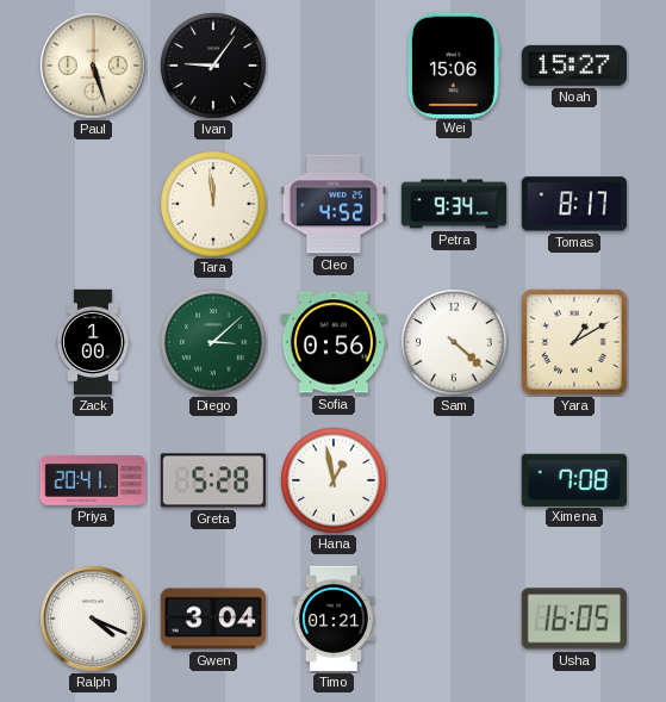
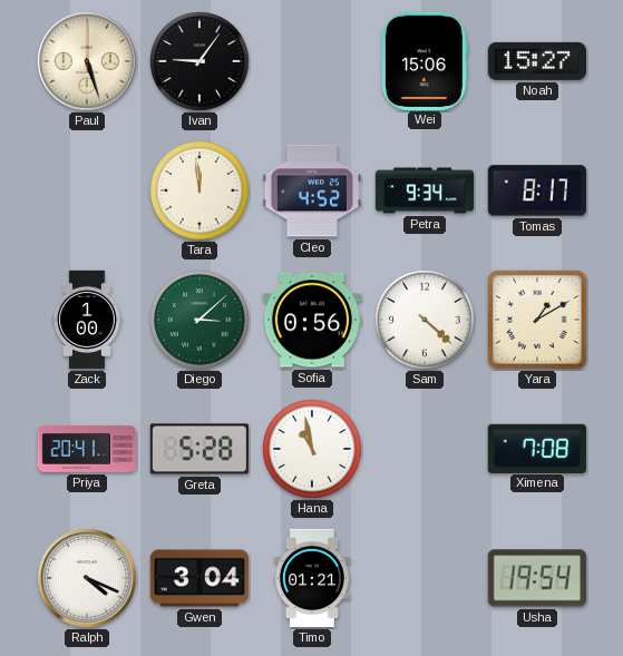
Hana: 12:58 -> 10:58 (312, 449)
Usha: 16:05 -> 19:54 (537, 578)
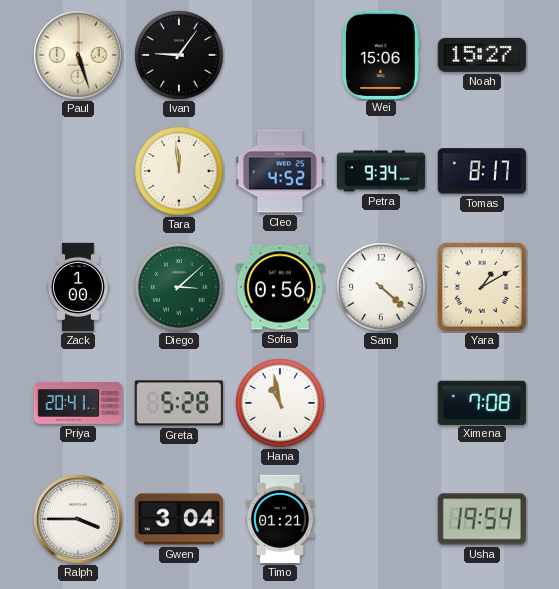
Ralph: 4:19 -> 3:45 (78, 519)
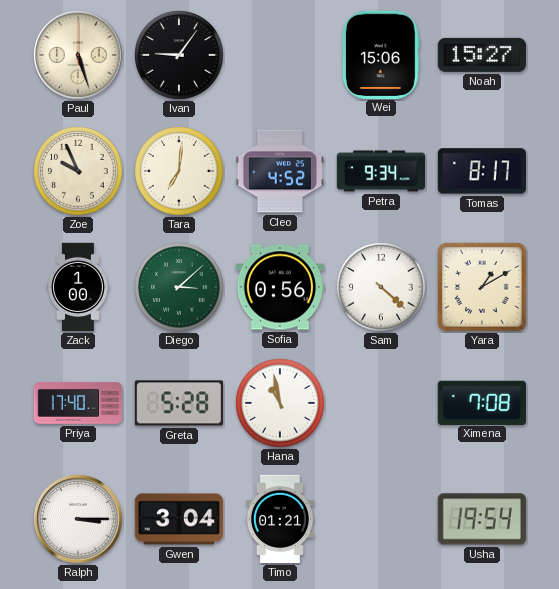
Zoe: none -> 9:56 (78, 171)
Tara: 11:59 -> 7:01 (179, 171)
Priya: 20:41 -> 17:40 (77, 403)
Ralph: 3:45 -> 3:15 (78, 519)
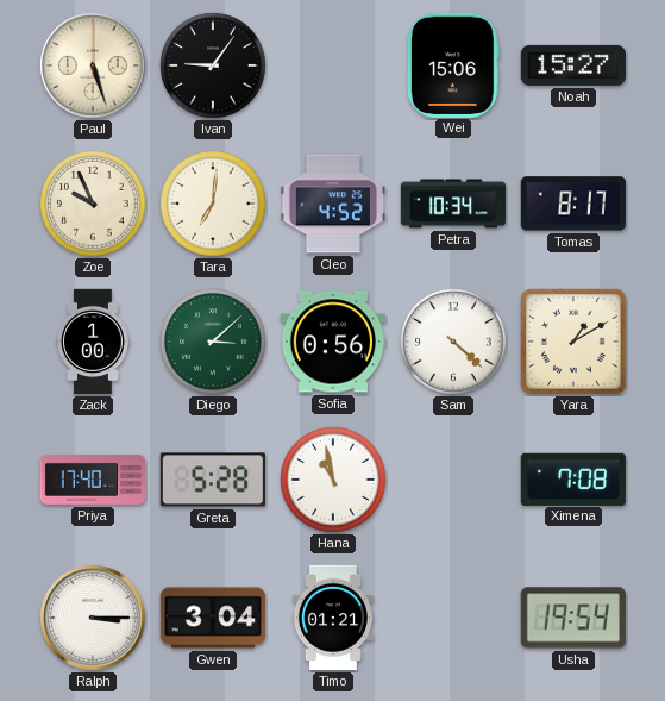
Petra: 9:34 -> 10:34 (453, 204)
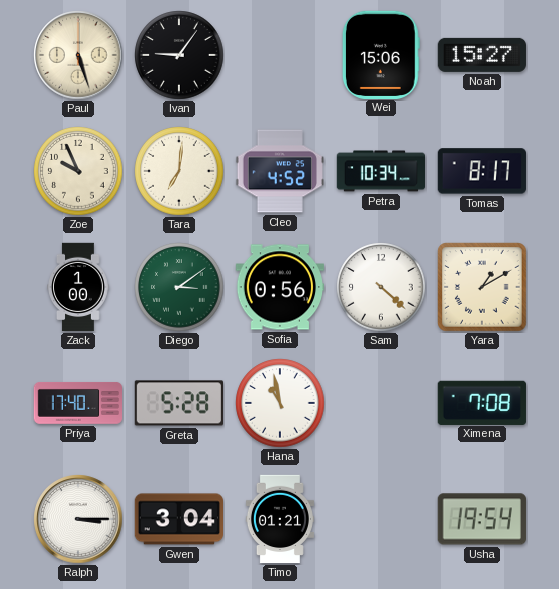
Diego: 3:08 -> 3:09 (179, 287)
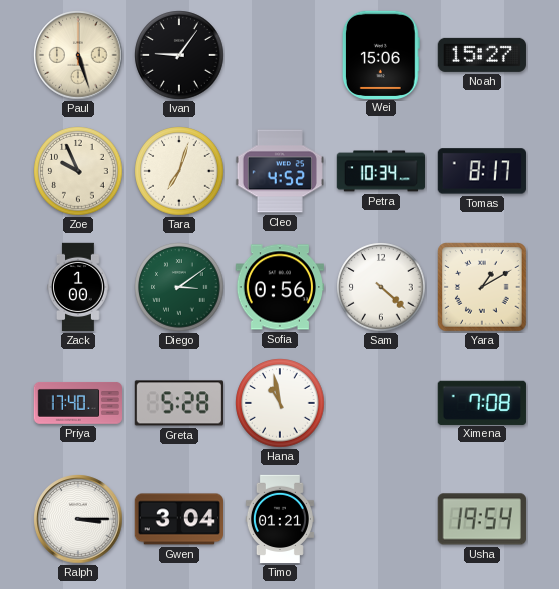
Tara: 7:01 -> 7:03 (179, 171)
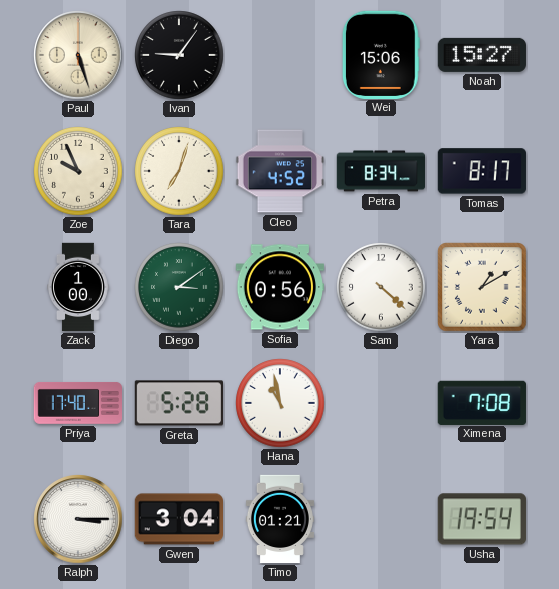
Petra: 10:34 -> 8:34 (381, 171)
